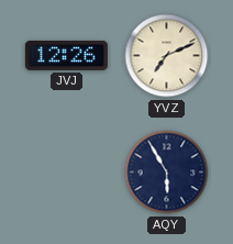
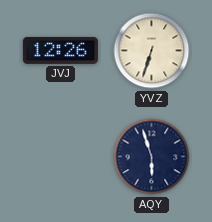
YVZ: 7:11 -> 6:33 (152, 51)
AQY: 5:55 -> 5:57 (152, 157)
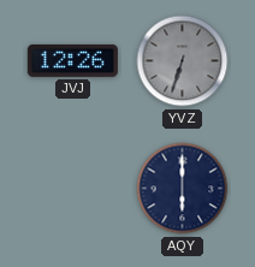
YVZ dial: cream -> grey (183, 61)
AQY: 5:57 -> 6:00 (183, 189)
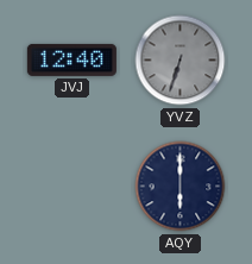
JVJ: 12:26 -> 12:40 (71, 59)
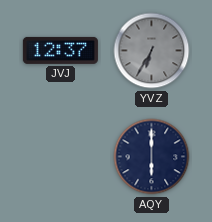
JVJ: 12:40 -> 12:37 (60, 50)
YVZ: 6:33 -> 6:35 (152, 51)
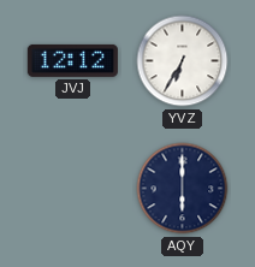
JVJ: 12:37 -> 12:12 (72, 60)
YVZ dial: grey -> white (183, 61)
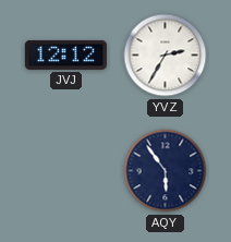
YVZ: 6:35 -> 2:35 (166, 56)
AQY: 6:00 -> 5:54 (166, 171)
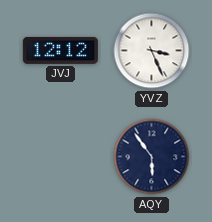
YVZ: 2:35 -> 3:26 (152, 51)
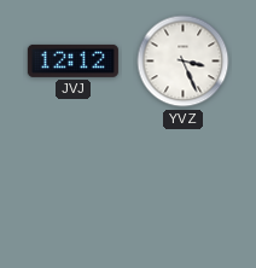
AQY: 5:54 -> none (152, 157)
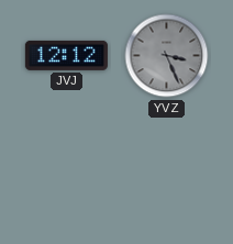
YVZ dial: white -> grey (167, 56)
